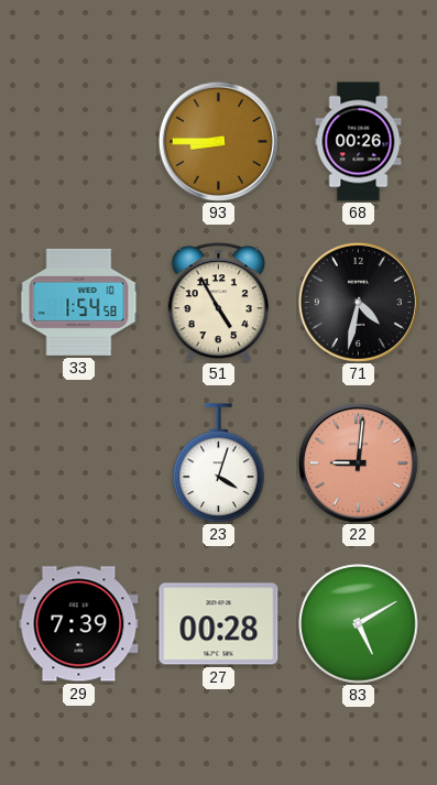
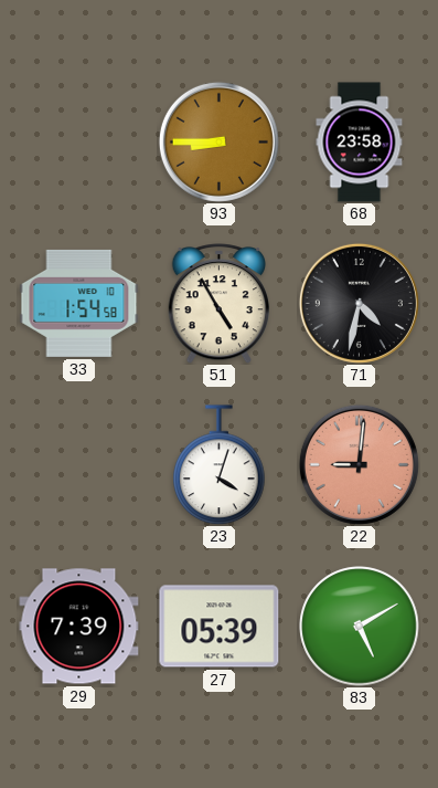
68: 00:26 -> 23:58 (360, 143)
27: 00:28 -> 05:39 (220, 627)
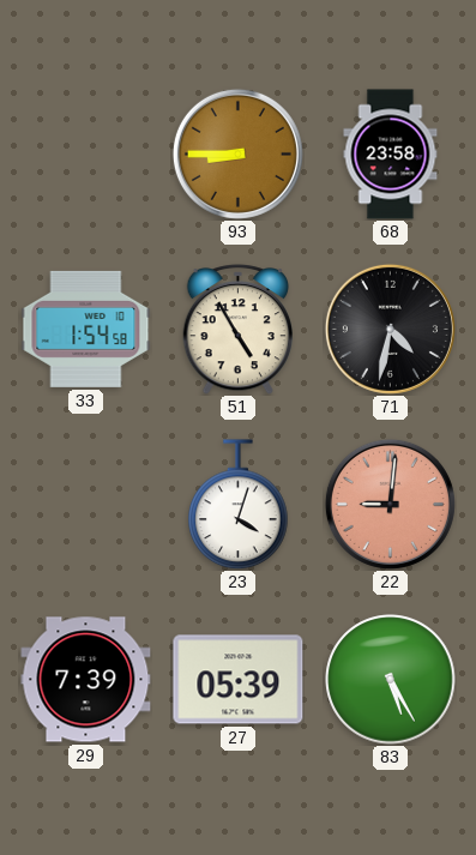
83: 5:10 -> 5:25 (391, 680)
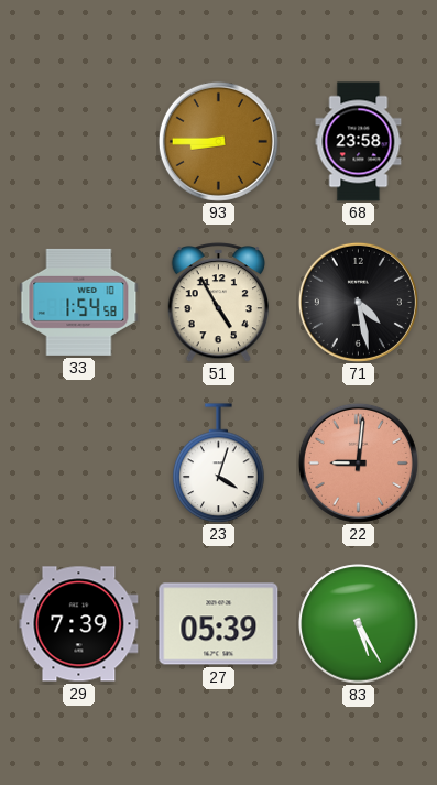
71: 4:32 -> 4:28 (358, 302)
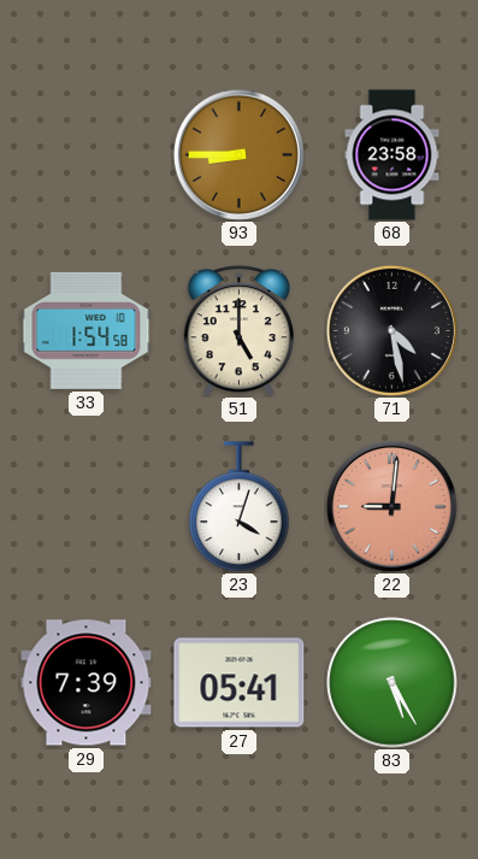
51: 4:55 -> 5:00 (238, 331)
27: 05:39 -> 05:41 (240, 683)
